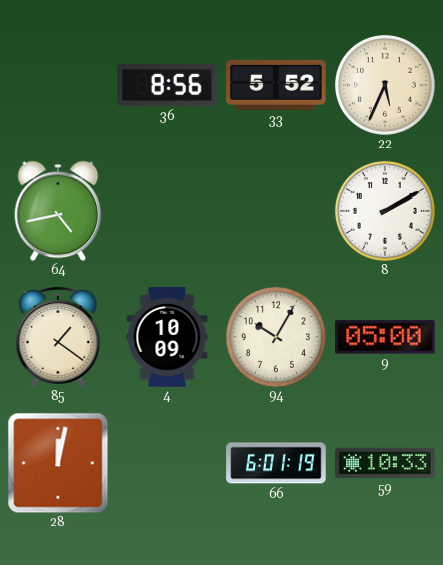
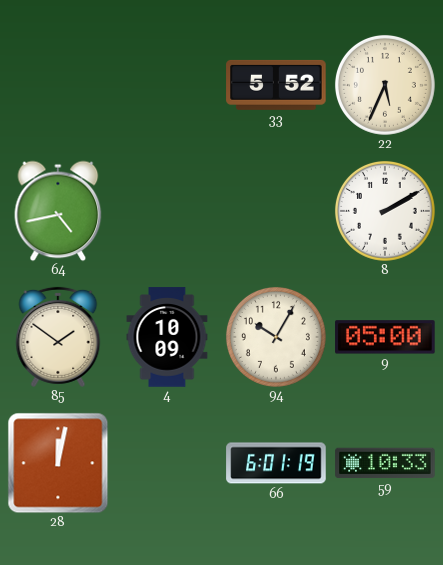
36: 8:56 -> none (167, 86)
85: 1:21 -> 1:51 (58, 337)
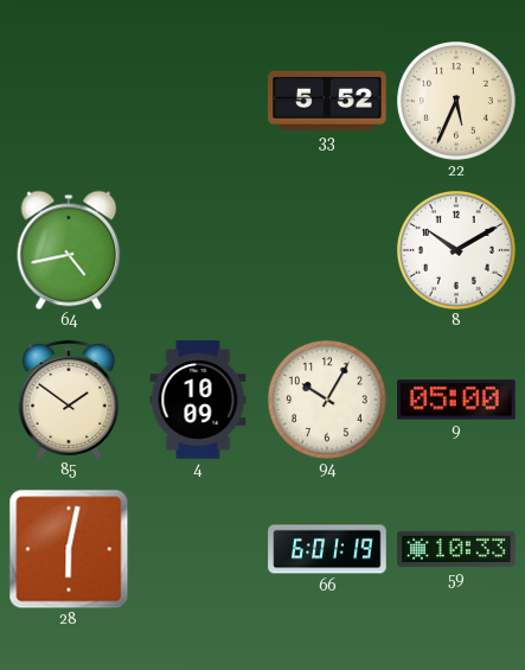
8: 2:10 -> 10:10 (456, 250)
28: 12:02 -> 6:02 (69, 549)
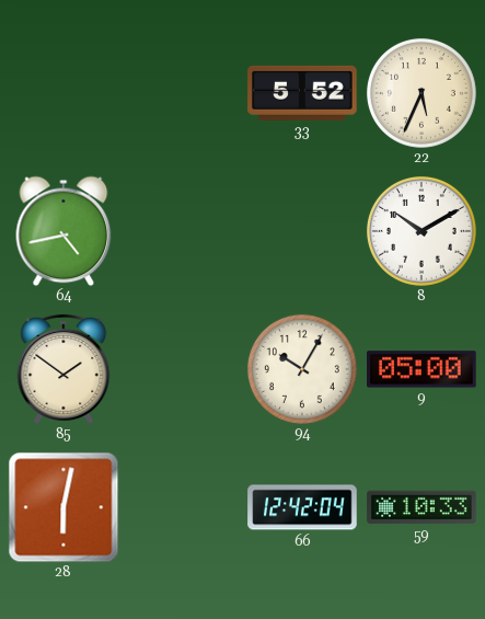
4: 10:09 -> none (198, 400)
66: 6:01 -> 12:42 (302, 507)
